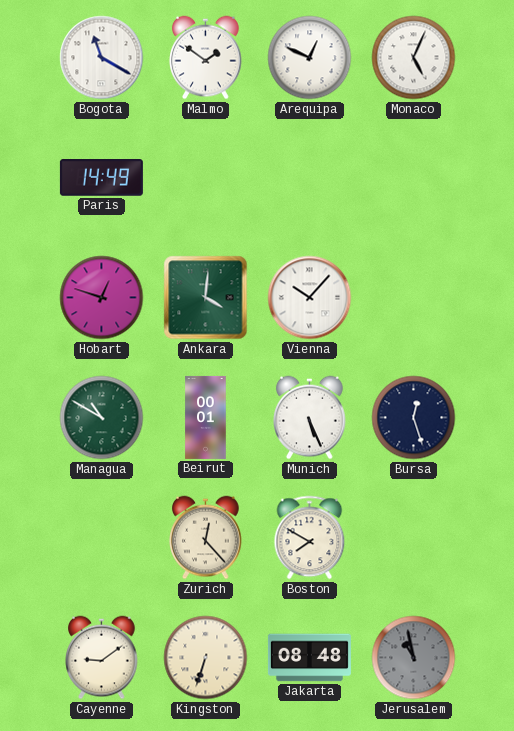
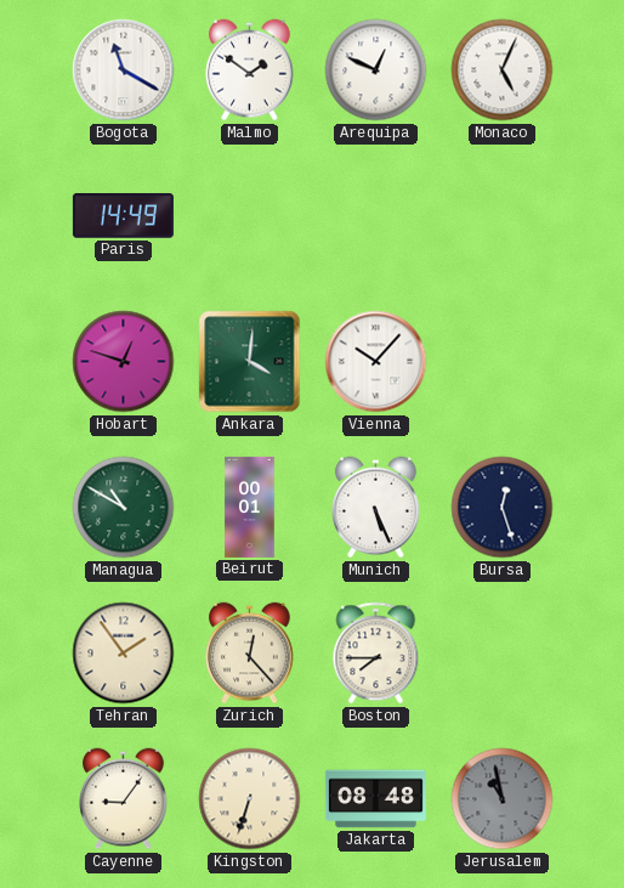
Tehran: none -> 1:54 (124, 654)
Boston: 7:50 -> 7:45 (376, 654)
Cayenne: 9:09 -> 9:06 (124, 799)
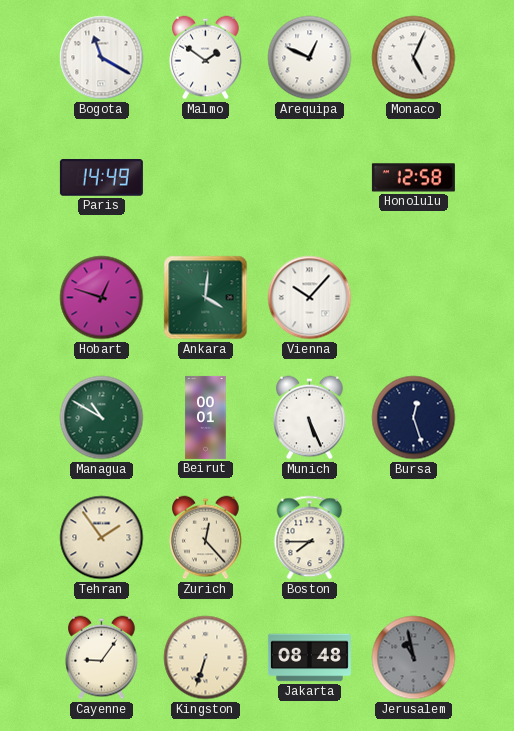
Honolulu: none -> 12:58 (413, 178)
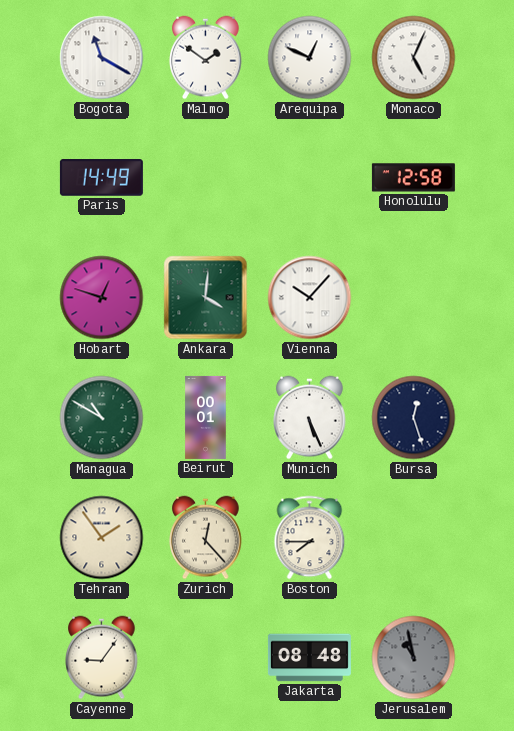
Kingston: 6:33 -> none (206, 658)
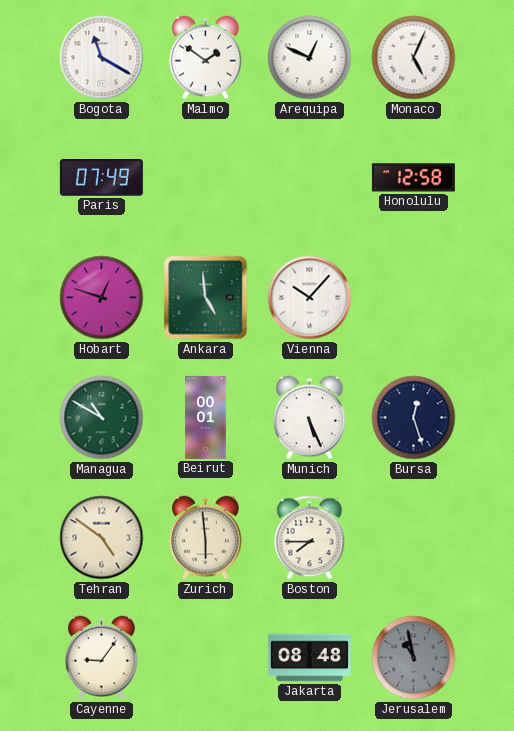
Paris: 14:49 -> 07:49 (101, 178)
Ankara: 4:01 -> 4:59 (206, 298)
Tehran: 1:54 -> 4:51 (102, 538)
Zurich: 12:23 -> 5:59 (206, 538)
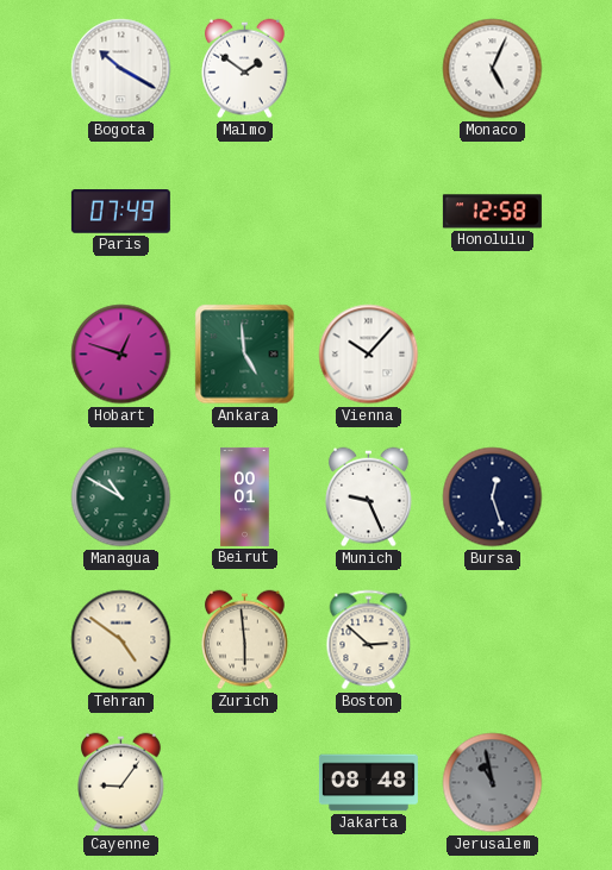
Bogota: 11:20 -> 10:20 (121, 69)
Arequipa: 12:49 -> none (310, 58)
Munich: 5:26 -> 9:26 (369, 497)
Boston: 7:45 -> 2:52 (369, 640)
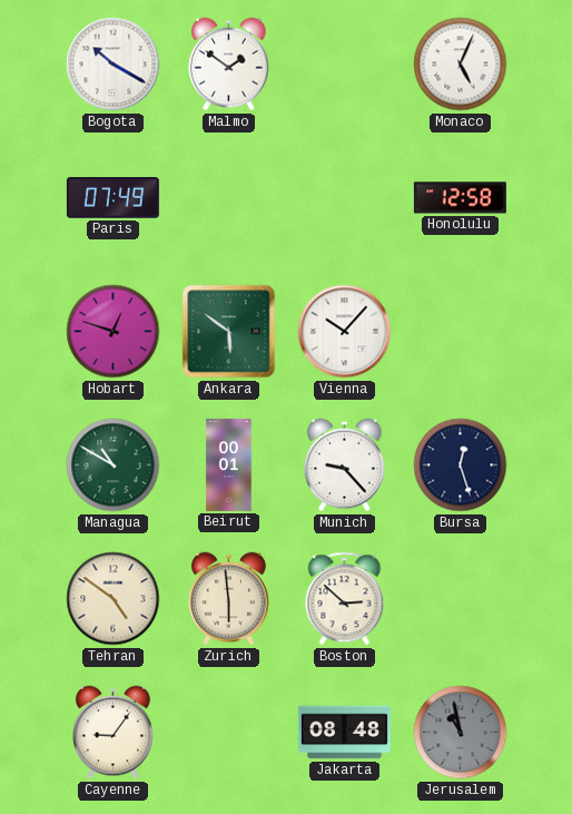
Ankara: 4:59 -> 5:51 (229, 332)
Munich: 9:26 -> 9:23 (345, 465)
